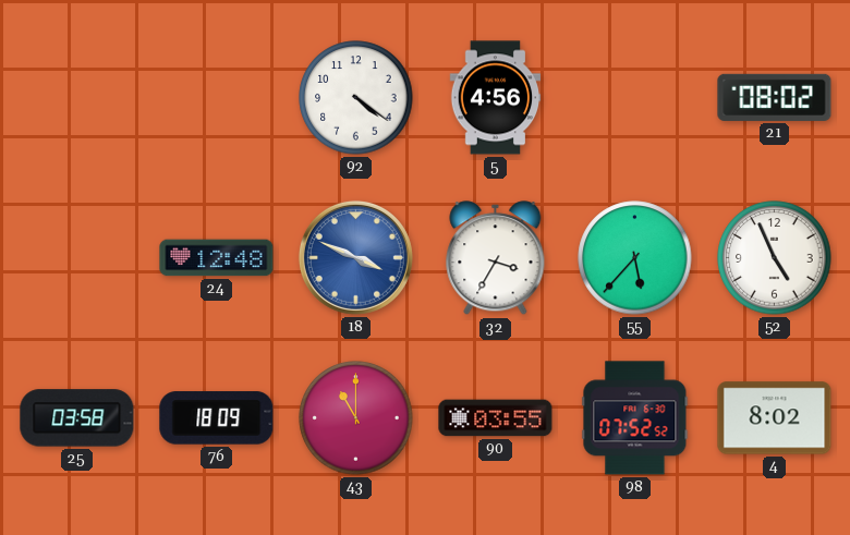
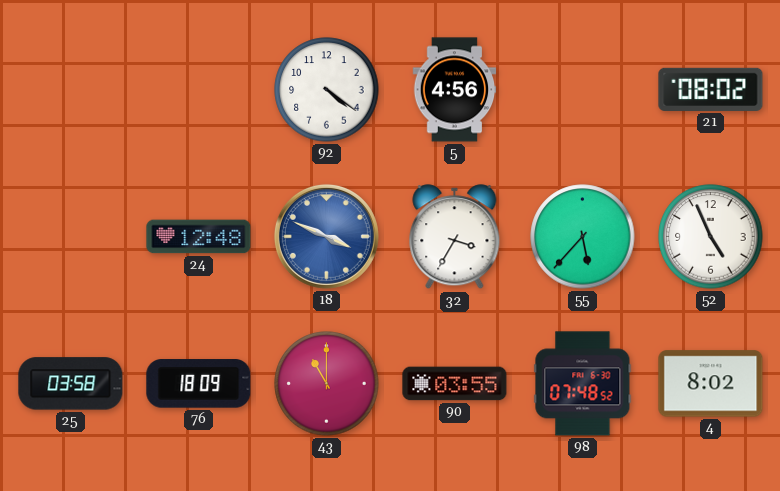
98: 07:52 -> 07:48 (583, 384)
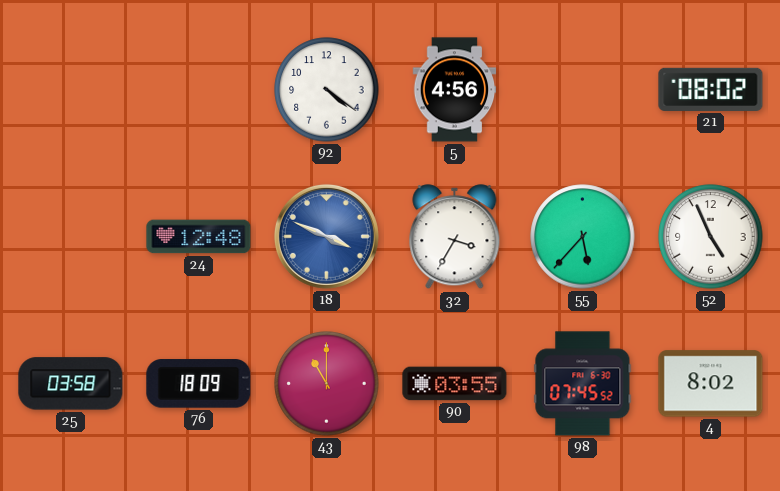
98: 07:48 -> 07:45 (583, 384)
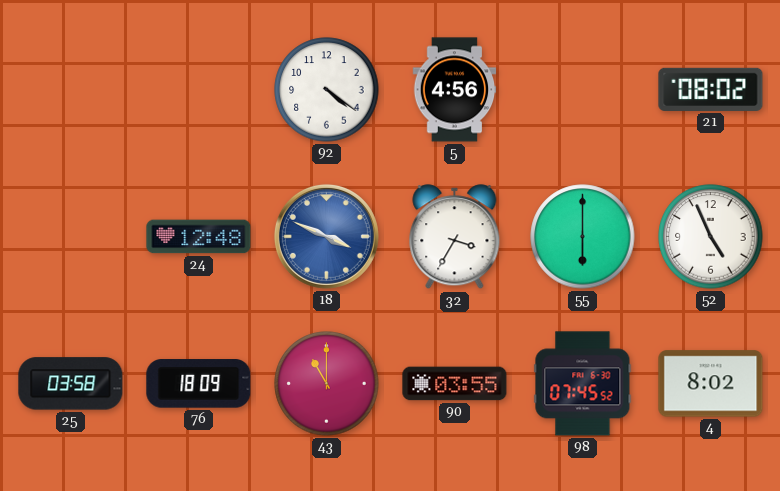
55: 5:37 -> 6:00 (583, 237)
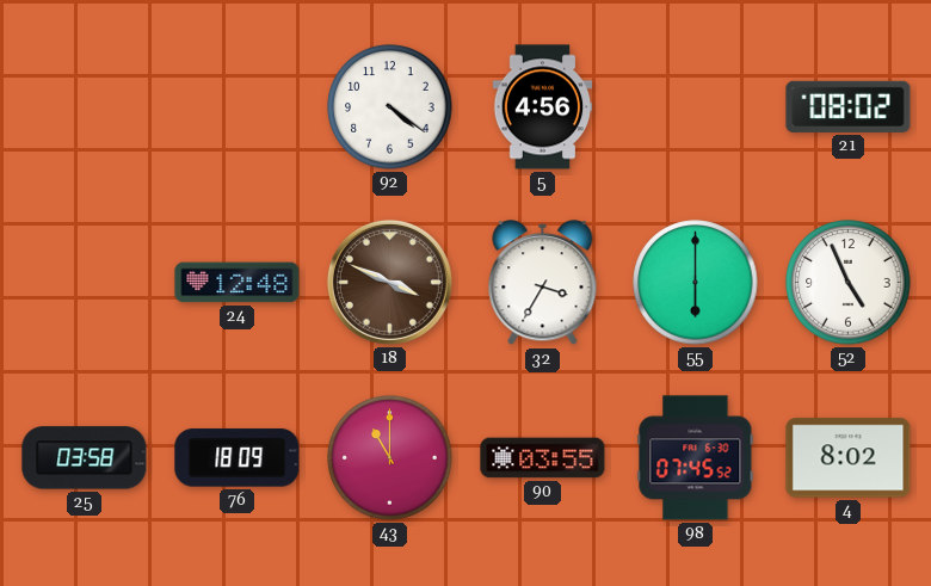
18 dial: blue -> brown (389, 282)
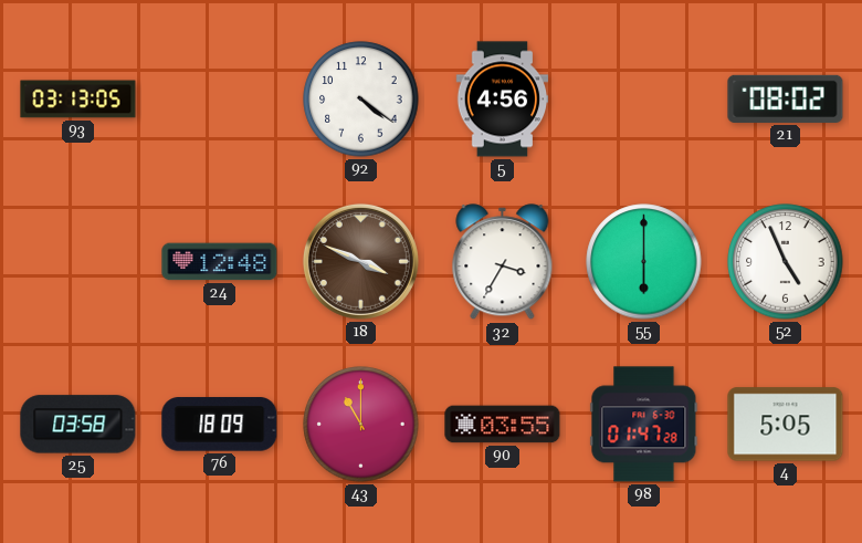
93: none -> 03:13 (78, 100)
98: 07:45 -> 01:47 (644, 425)
4: 8:02 -> 5:05 (786, 425)
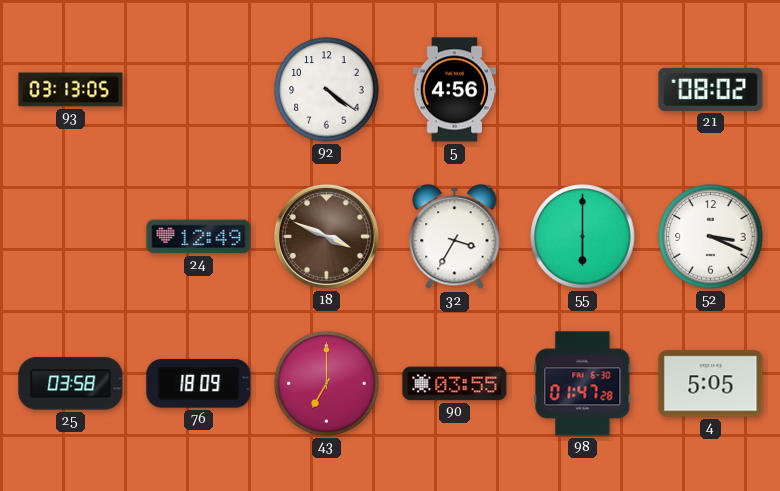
24: 12:48 -> 12:49 (199, 237)
52: 4:56 -> 3:19 (711, 237)
43: 11:00 -> 7:00 (327, 384)
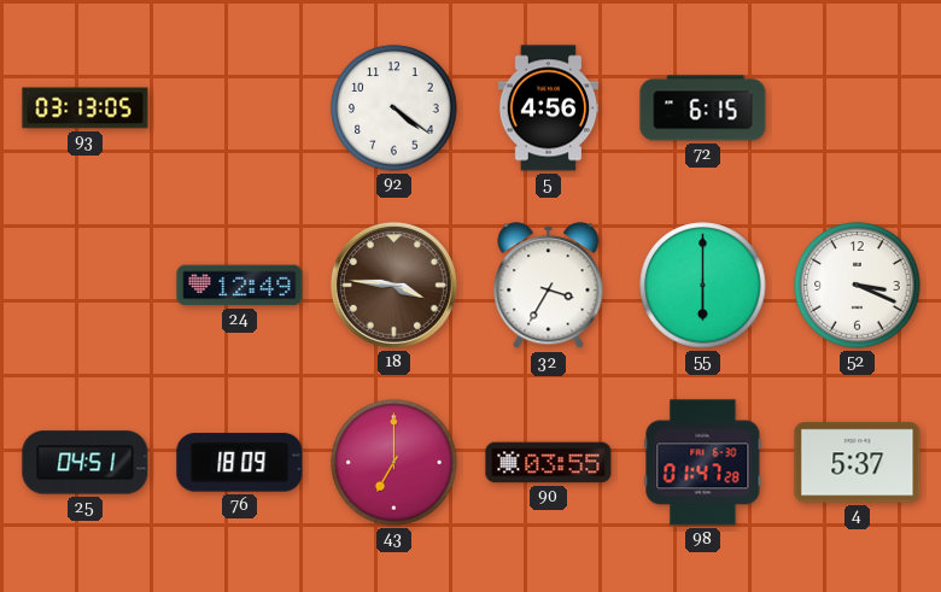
72: none -> 6:15 (703, 109)
21: 08:02 -> none (711, 89)
18: 3:49 -> 3:46 (393, 285)
25: 03:58 -> 04:51 (86, 463)
4: 5:05 -> 5:37 (858, 463)
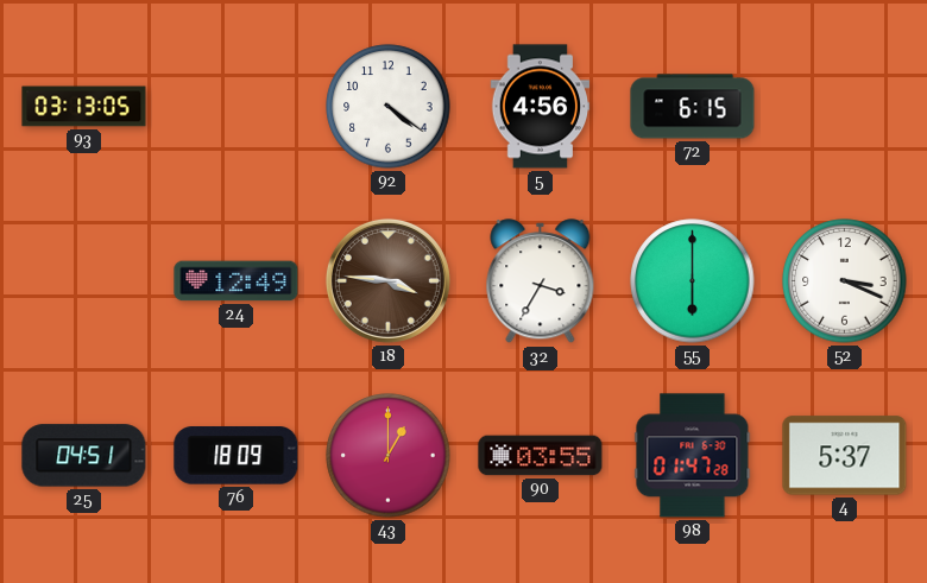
43: 7:00 -> 1:00 (389, 456)
